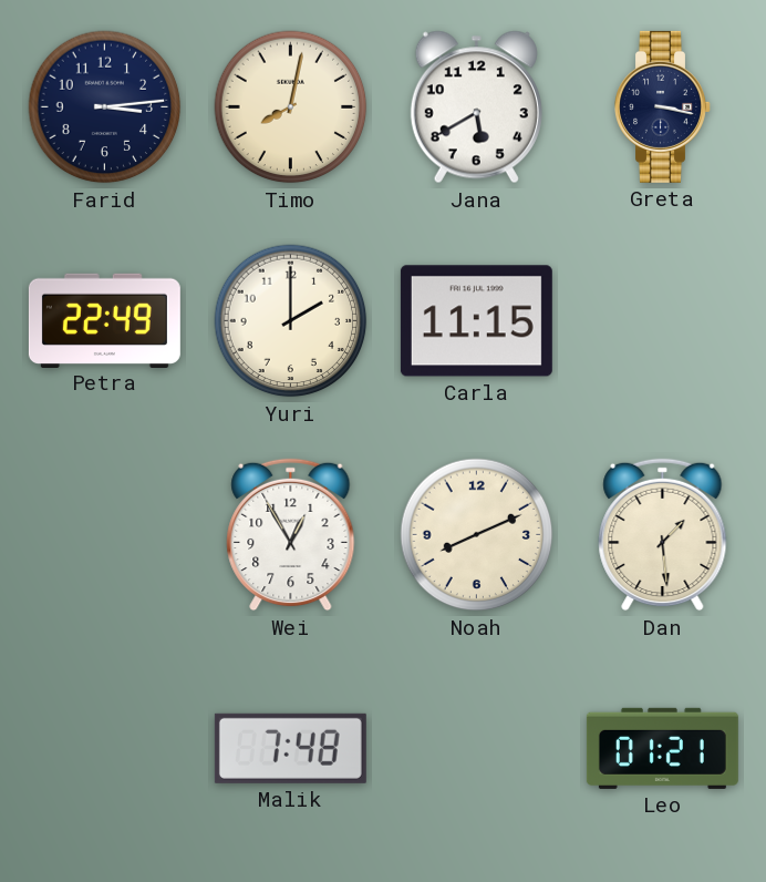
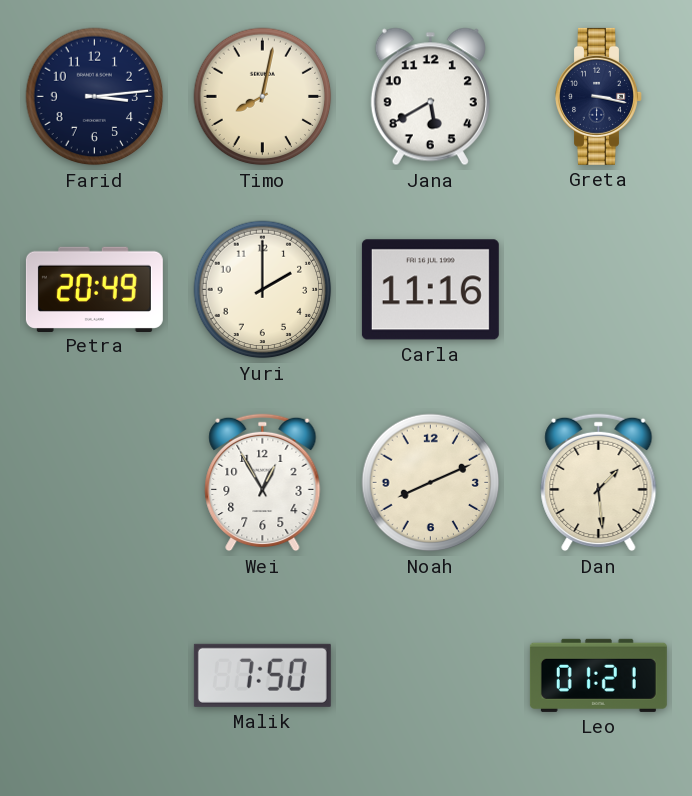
Petra: 22:49 -> 20:49 (94, 289)
Carla: 11:15 -> 11:16 (430, 290)
Malik: 7:48 -> 7:50 (262, 675)
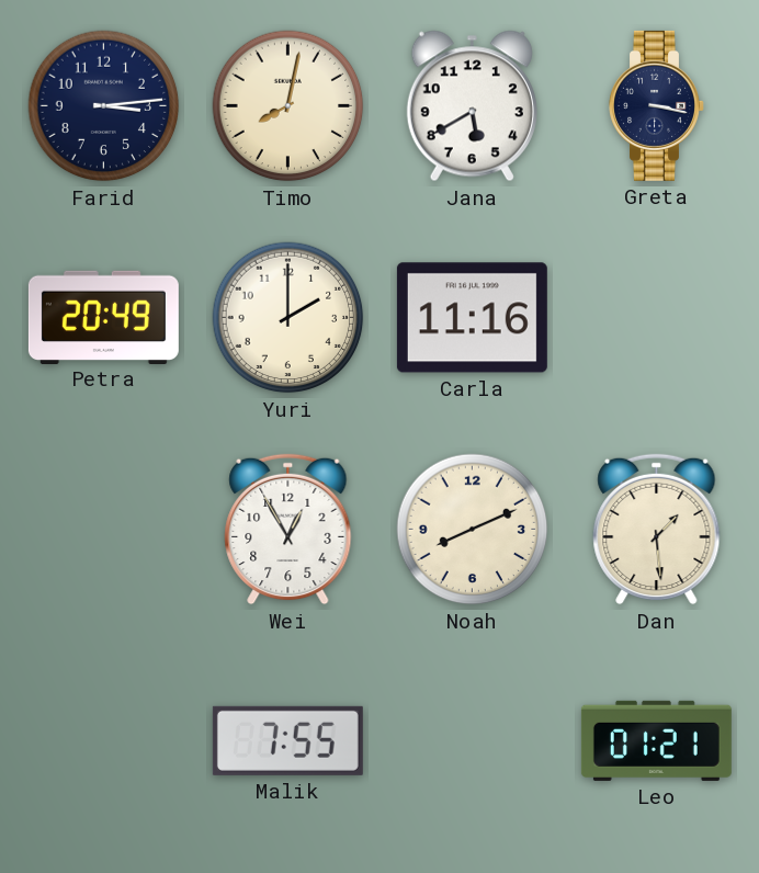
Malik: 7:50 -> 7:55 (287, 740)
